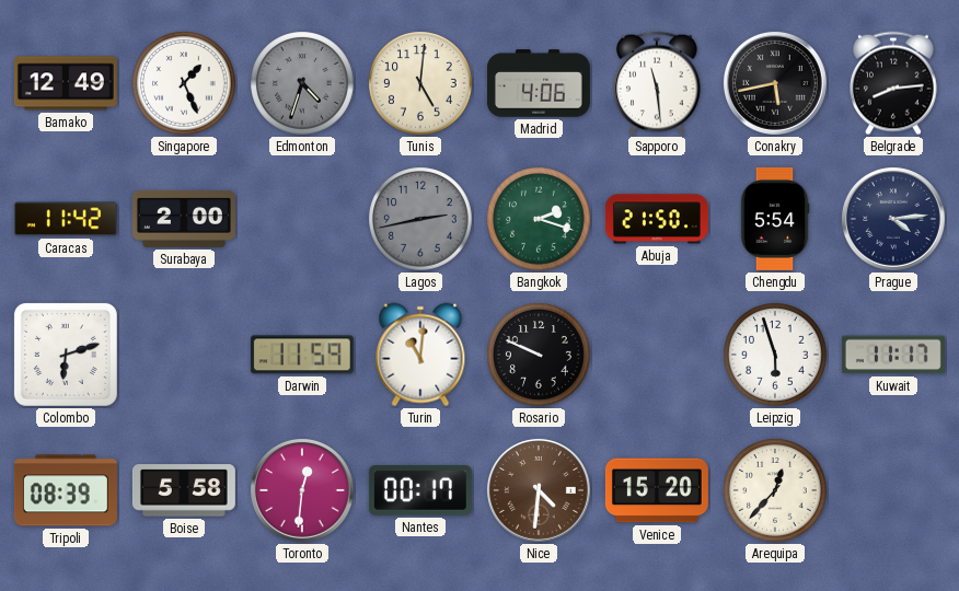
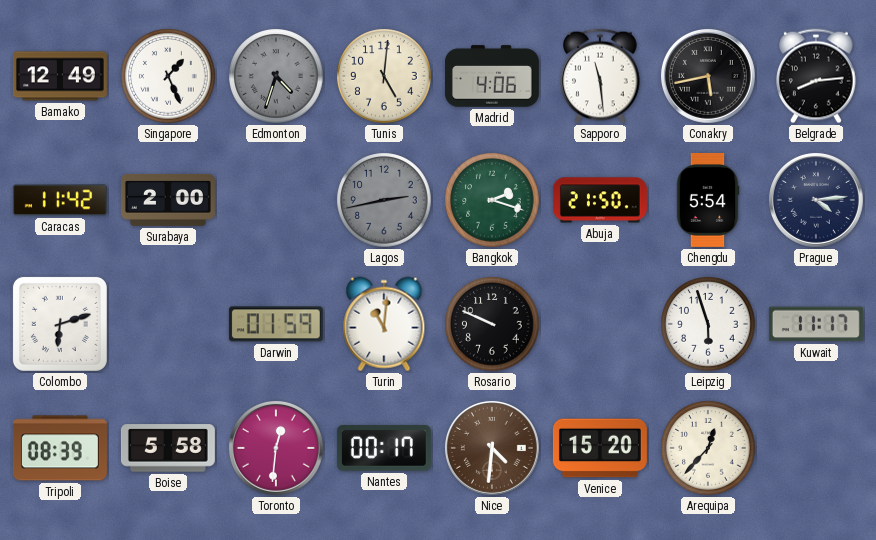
Darwin: 11:59 -> 01:59 (276, 324)
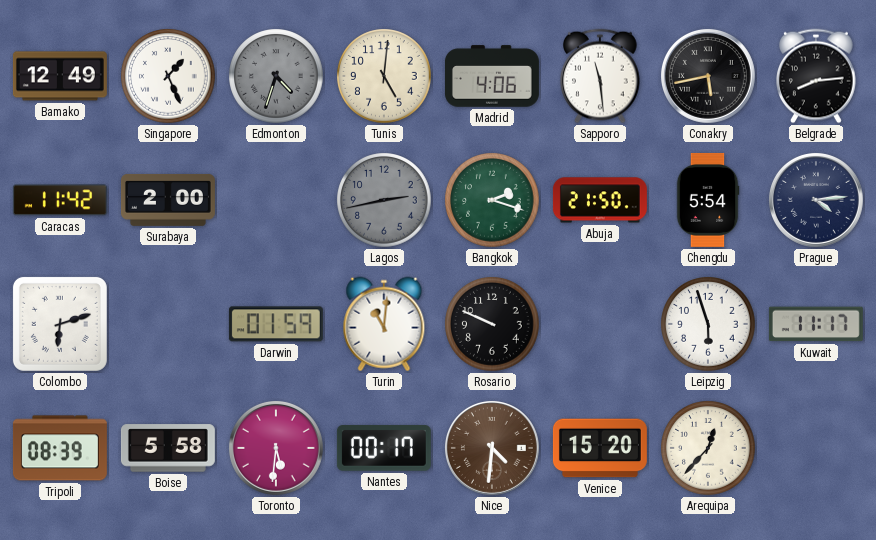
Toronto: 12:31 -> 5:31 (276, 448)
